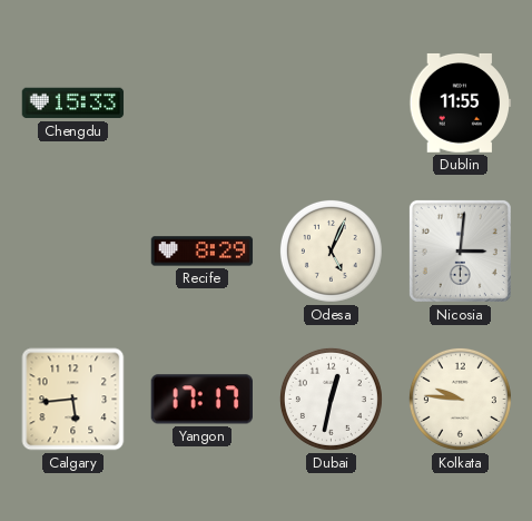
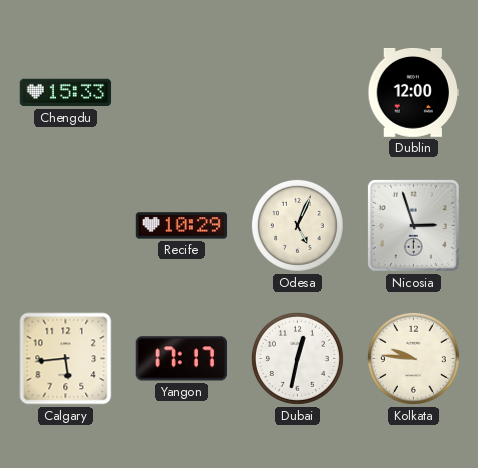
Dublin: 11:55 -> 12:00 (414, 92)
Recife: 8:29 -> 10:29 (182, 226)
Nicosia: 3:01 -> 2:57 (413, 225)
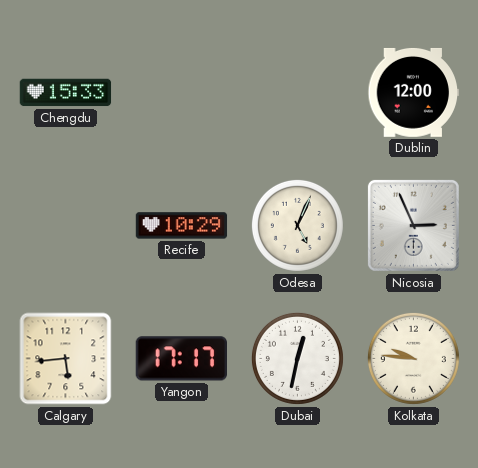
Nicosia: 2:57 -> 2:56 (413, 225)
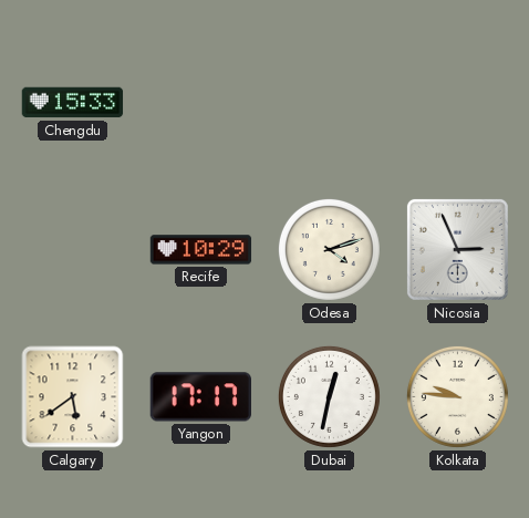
Dublin: 12:00 -> none (414, 92)
Odesa: 5:04 -> 4:12 (329, 249)
Calgary: 5:44 -> 5:39 (73, 397)
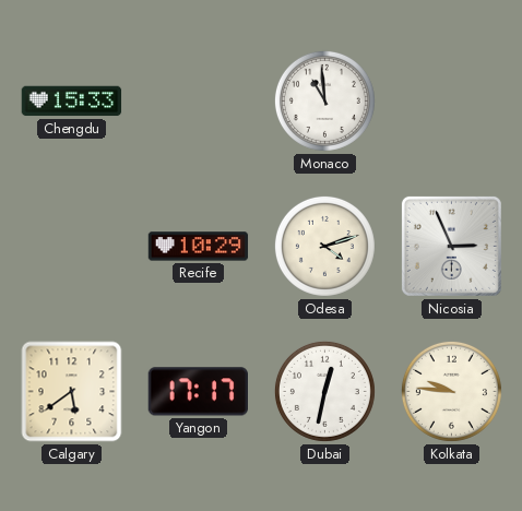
Monaco: none -> 10:59 (324, 100)
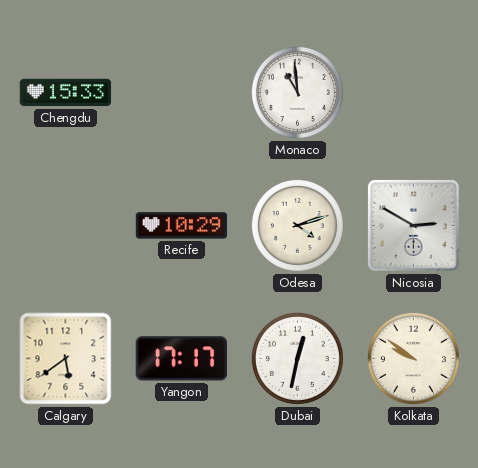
Nicosia: 2:56 -> 2:50 (413, 225)
Kolkata: 9:46 -> 9:51 (413, 358)
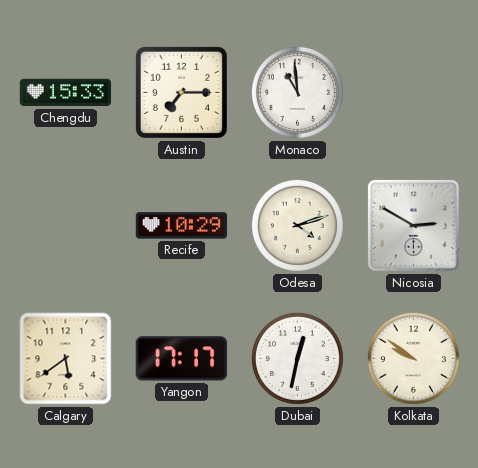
Austin: none -> 7:15 (181, 92)
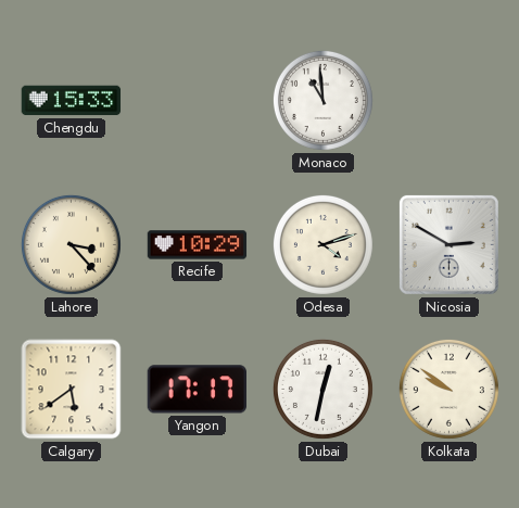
Austin: 7:15 -> none (181, 92)
Lahore: none -> 3:23 (71, 244)
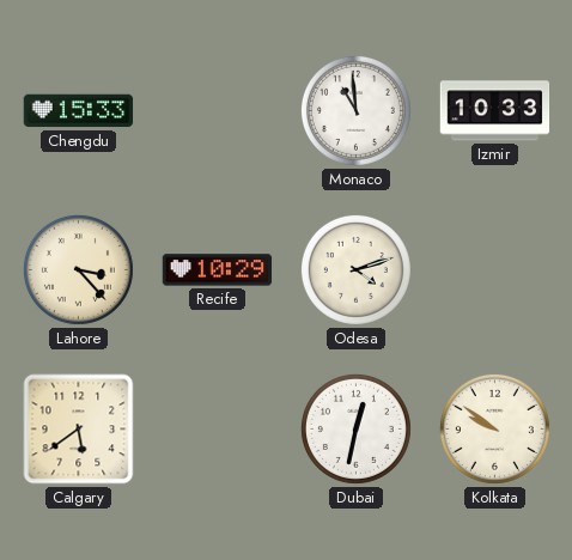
Izmir: none -> 10:33 (495, 111)
Nicosia: 2:50 -> none (448, 244)
Yangon: 17:17 -> none (197, 390)
